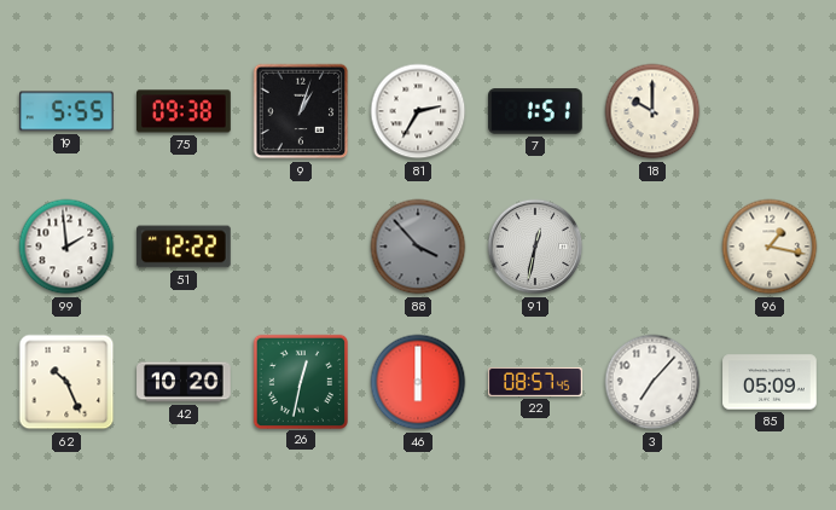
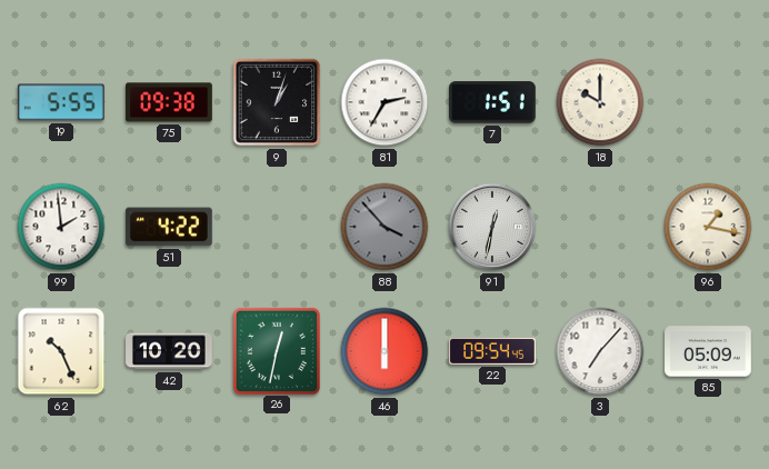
51: 12:22 -> 4:22 (170, 227)
22: 08:57 -> 09:54 (492, 351)
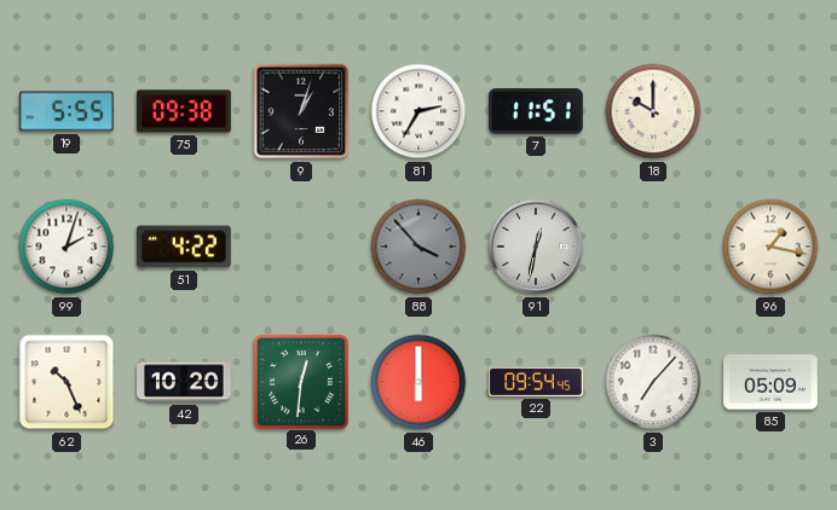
7: 1:51 -> 11:51 (537, 111)
99: 1:59 -> 2:03 (67, 247)
26: 12:32 -> 12:31 (300, 381)
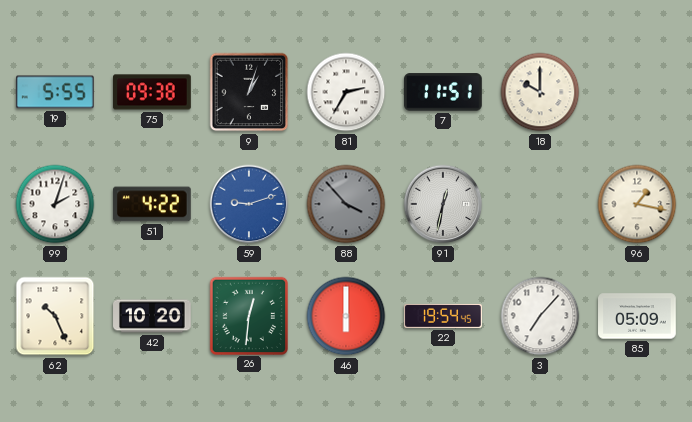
59: none -> 9:12 (249, 204)
22: 09:54 -> 19:54 (443, 316)
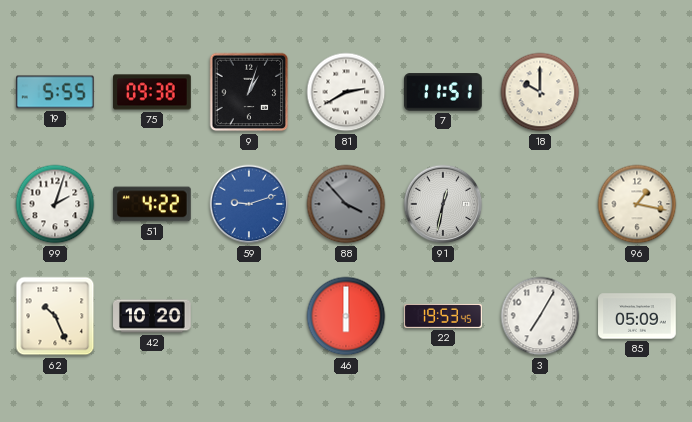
81: 2:35 -> 2:40 (346, 92)
26: 12:31 -> none (248, 315)
22: 19:54 -> 19:53 (443, 316)
3: 7:07 -> 7:05 (540, 316)
